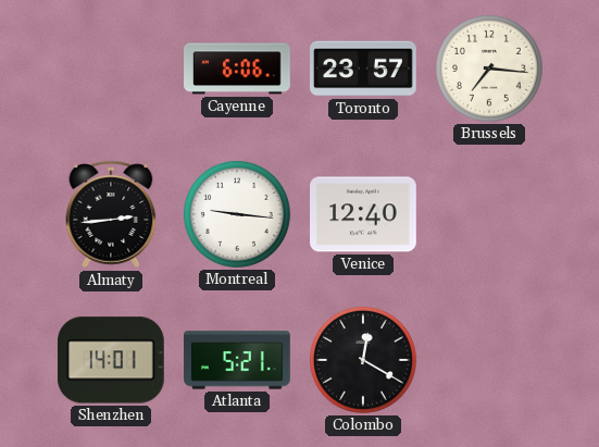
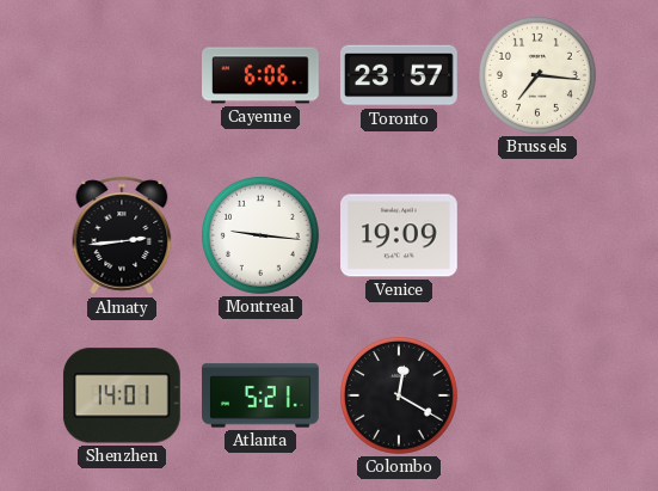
Venice: 12:40 -> 19:09 (400, 235)
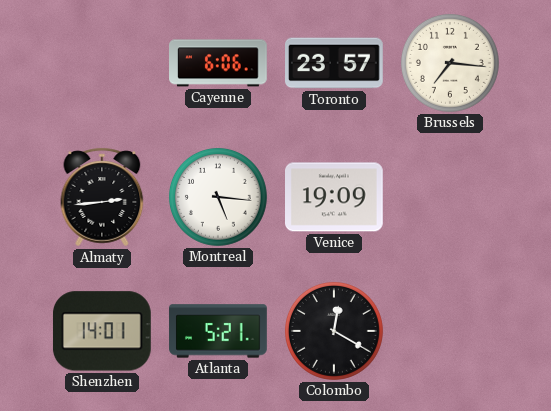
Montreal: 9:16 -> 5:16 (218, 197)
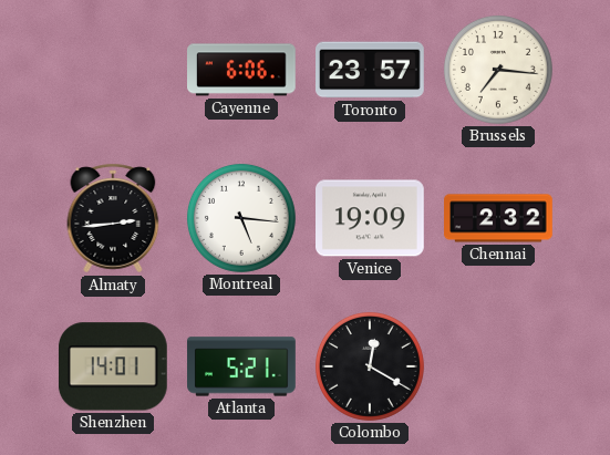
Chennai: none -> 2:32 (498, 218)
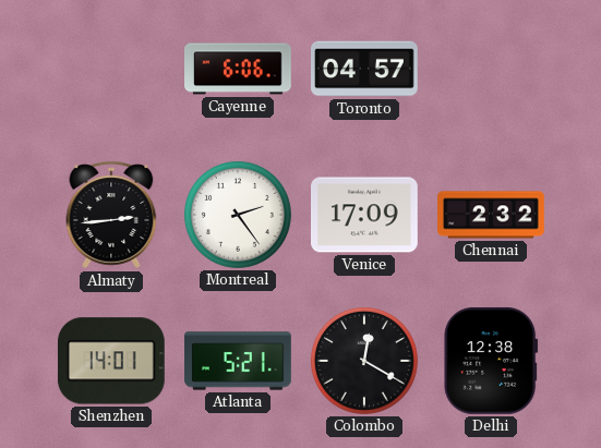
Toronto: 23:57 -> 04:57 (365, 69)
Brussels: 7:16 -> none (498, 70)
Montreal: 5:16 -> 2:24 (238, 215)
Venice: 19:09 -> 17:09 (365, 215)
Delhi: none -> 12:38 (491, 361)
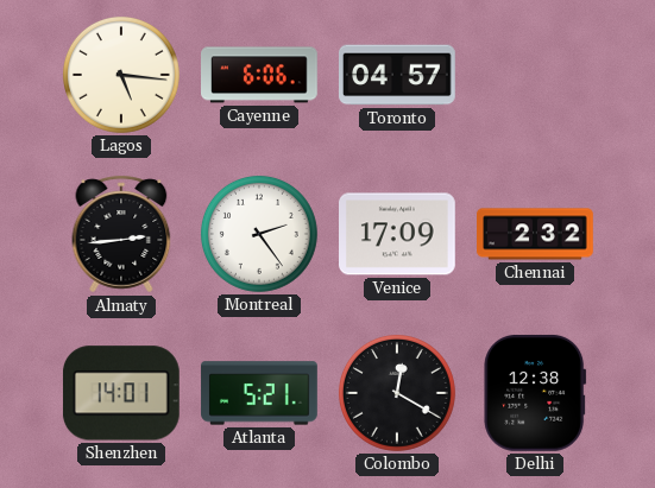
Lagos: none -> 5:16 (121, 75)
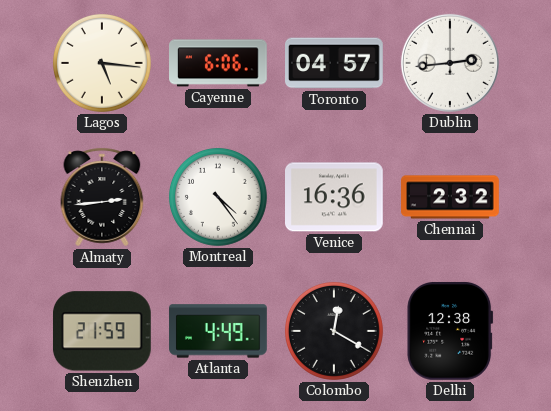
Dublin: none -> 2:44 (450, 63)
Montreal: 2:24 -> 4:24 (218, 197)
Venice: 17:09 -> 16:36 (335, 197)
Shenzhen: 14:01 -> 21:59 (102, 331)
Atlanta: 5:21 -> 4:49 (218, 331)
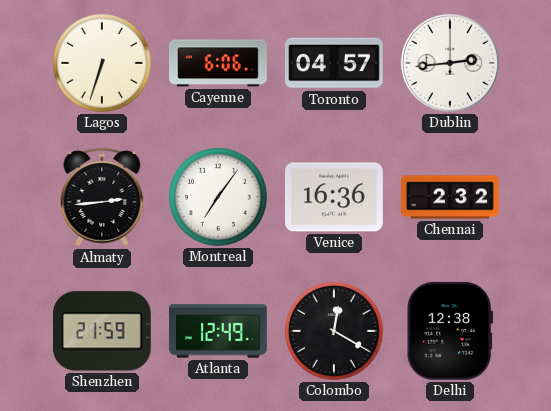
Lagos: 5:16 -> 6:33 (102, 63)
Montreal: 4:24 -> 7:06 (218, 197)
Atlanta: 4:49 -> 12:49 (218, 331)
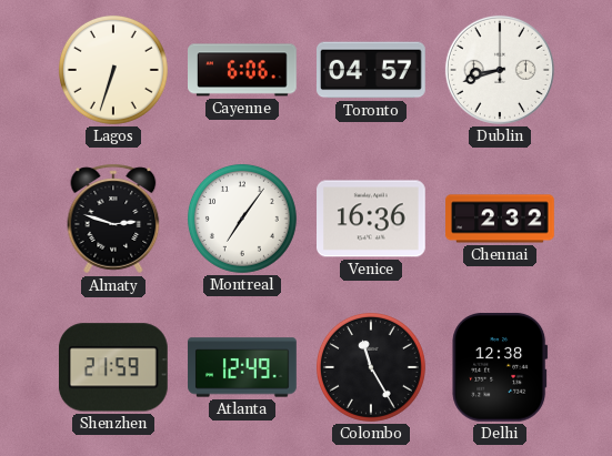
Dublin: 2:44 -> 8:42 (500, 70)
Almaty: 2:44 -> 2:48 (113, 219)
Colombo: 12:20 -> 11:25 (371, 367)
